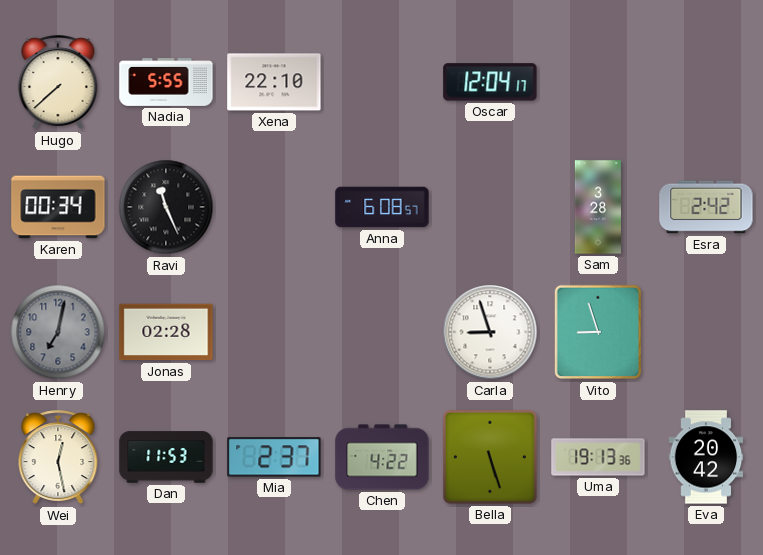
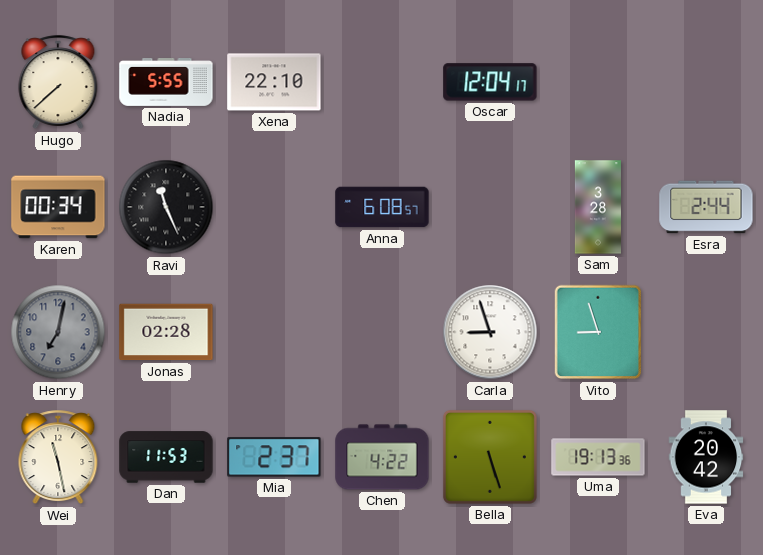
Esra: 2:42 -> 2:44 (706, 207)
Wei: 12:28 -> 11:28 (58, 458)
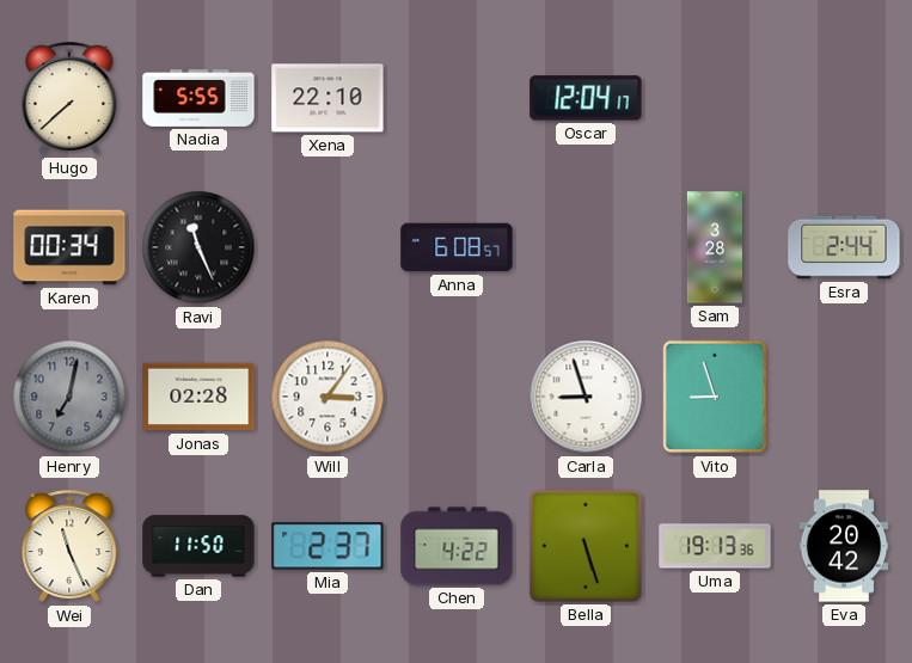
Will: none -> 3:06 (328, 397)
Wei: 11:28 -> 11:26 (69, 547)
Dan: 11:53 -> 11:50 (198, 546)
